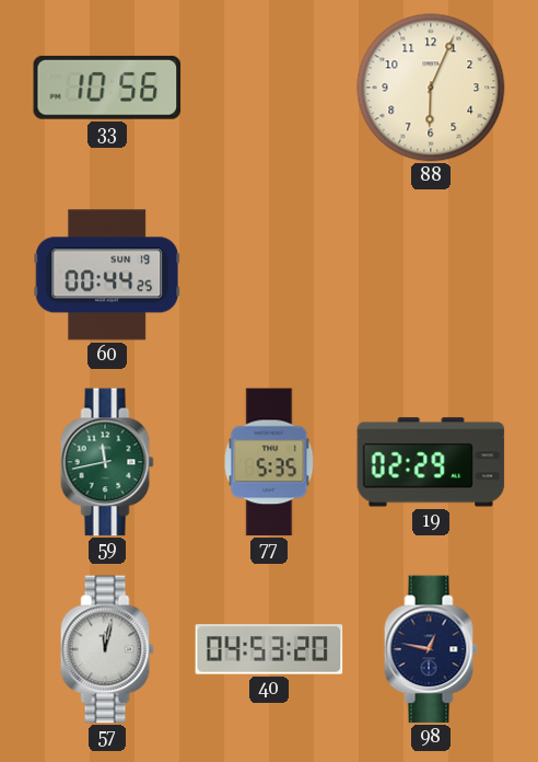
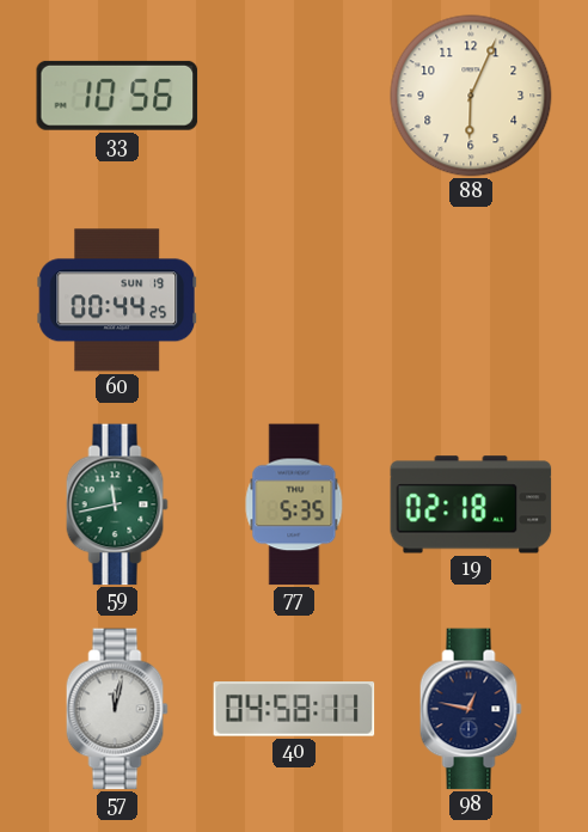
19: 02:29 -> 02:18 (471, 504)
40: 04:53 -> 04:58 (294, 709)
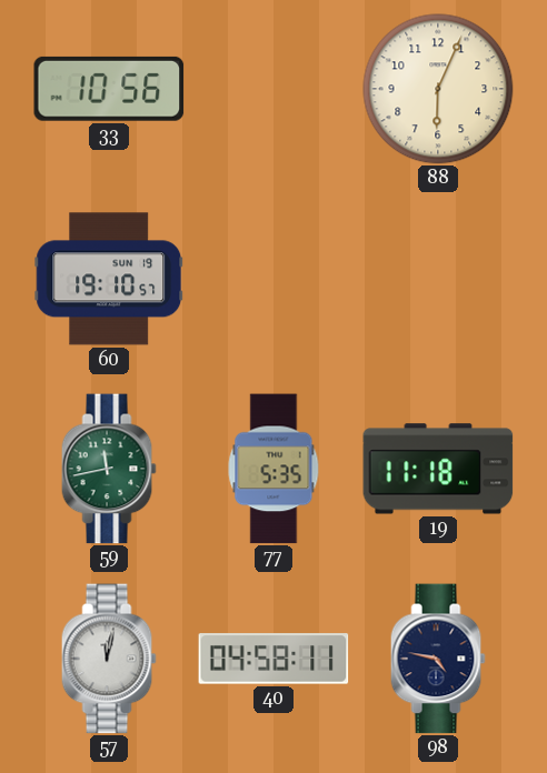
60: 00:44 -> 19:10 (109, 279)
19: 02:18 -> 11:18 (438, 469)
98: 12:47 -> 4:47 (438, 659)
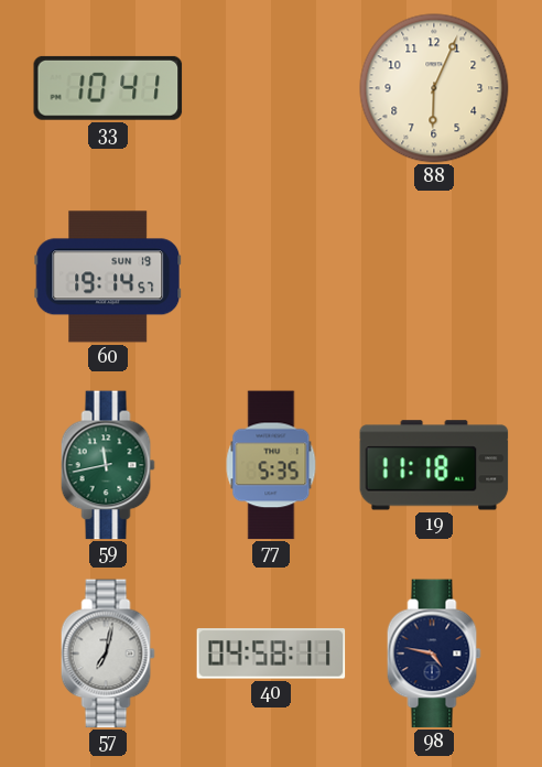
33: 10:56 -> 10:41 (108, 88)
60: 19:10 -> 19:14 (108, 277)
57: 12:02 -> 7:02 (108, 653)
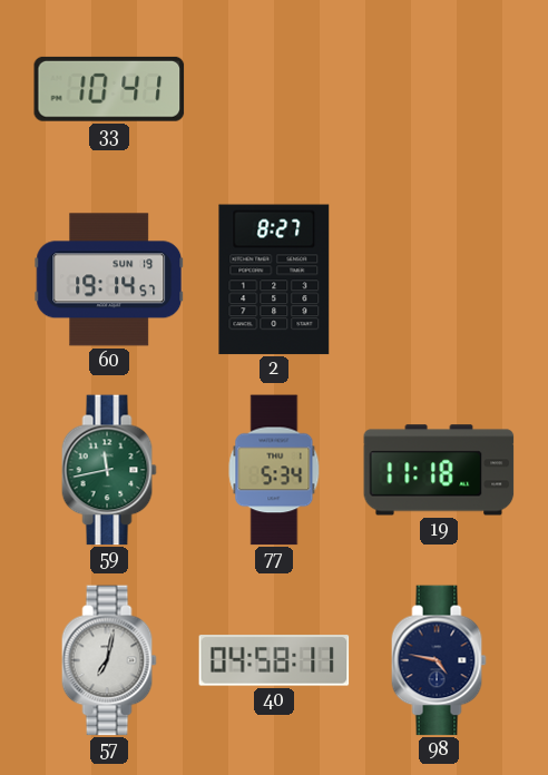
88: 6:04 -> none (434, 88)
2: none -> 8:27 (274, 279)
77: 5:35 -> 5:34 (274, 470)
